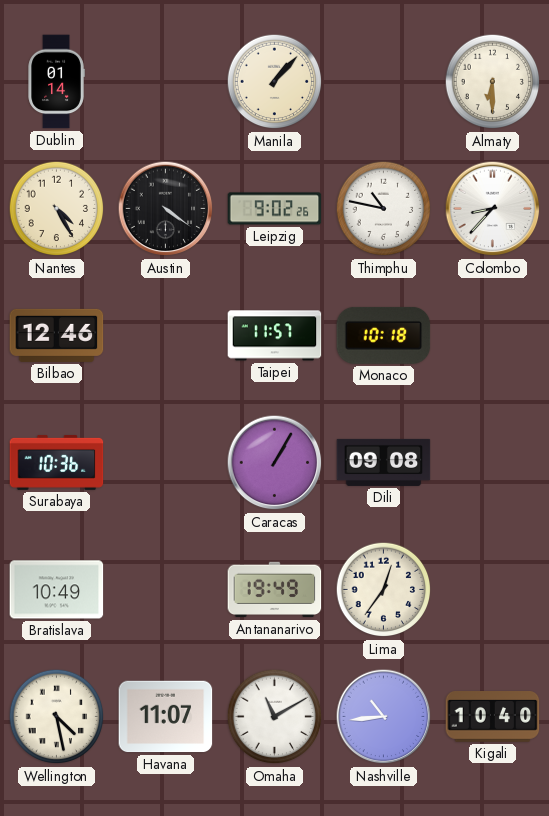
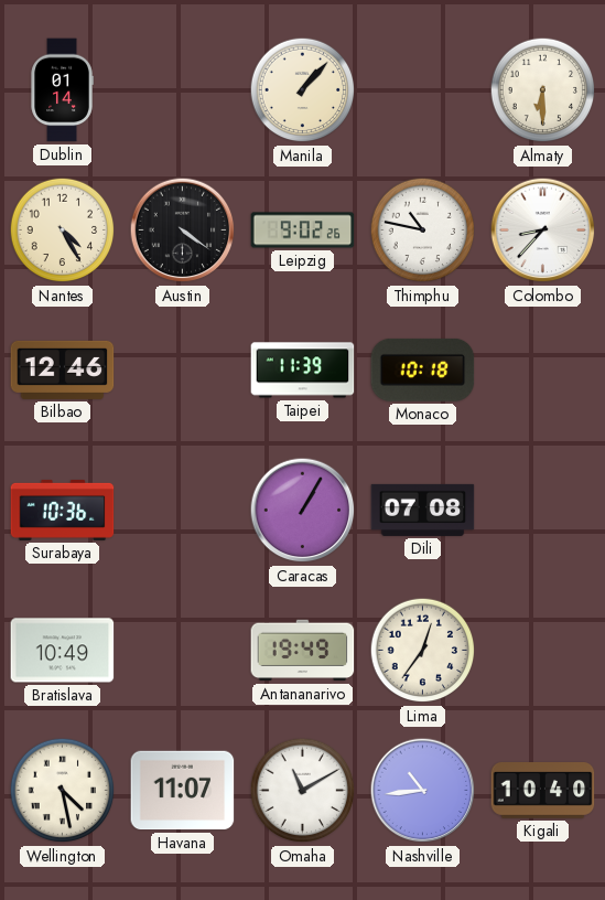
Taipei: 11:57 -> 11:39 (303, 371)
Dili: 09:08 -> 07:08 (423, 510)
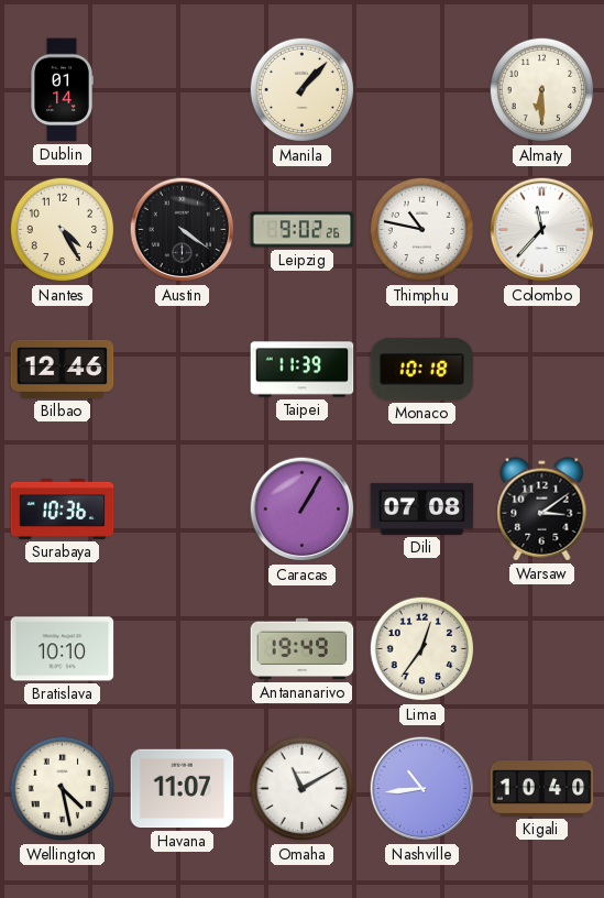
Colombo: 8:37 -> 11:37 (542, 230)
Warsaw: none -> 3:09 (542, 510)
Bratislava: 10:49 -> 10:10 (63, 649)
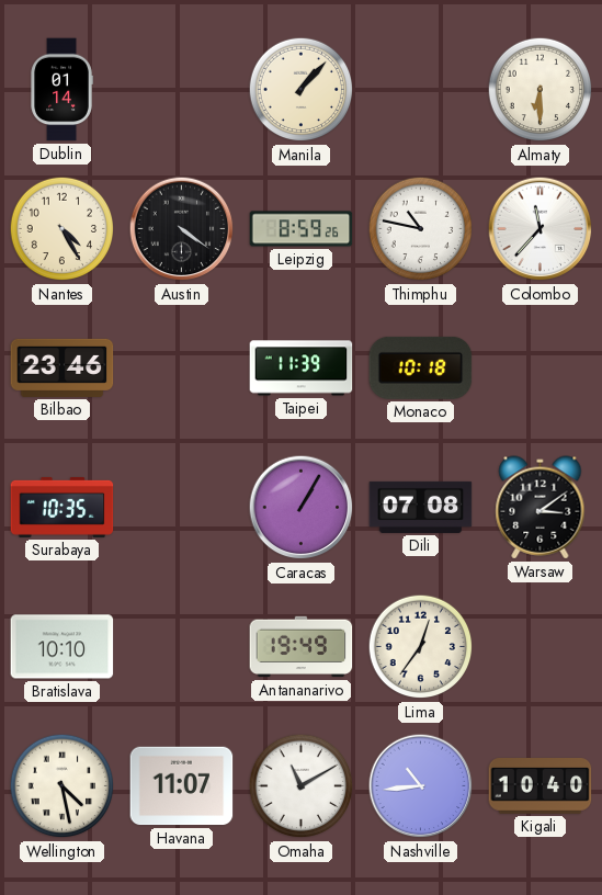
Leipzig: 9:02 -> 8:59 (302, 229)
Bilbao: 12:46 -> 23:46 (63, 367)
Surabaya: 10:36 -> 10:35 (63, 507)
